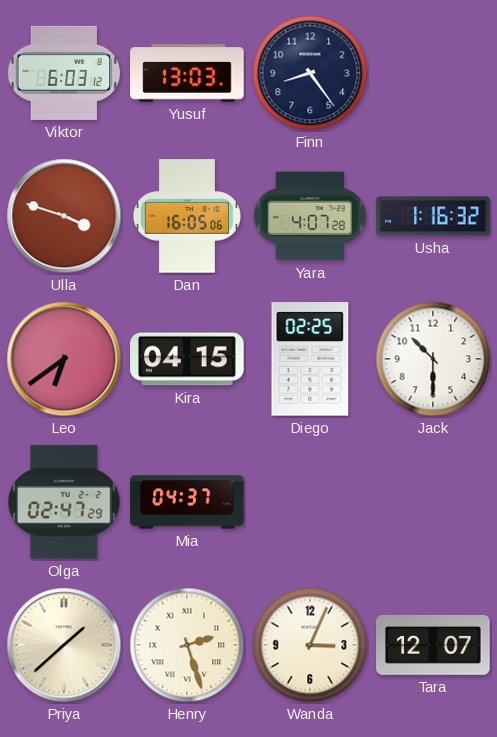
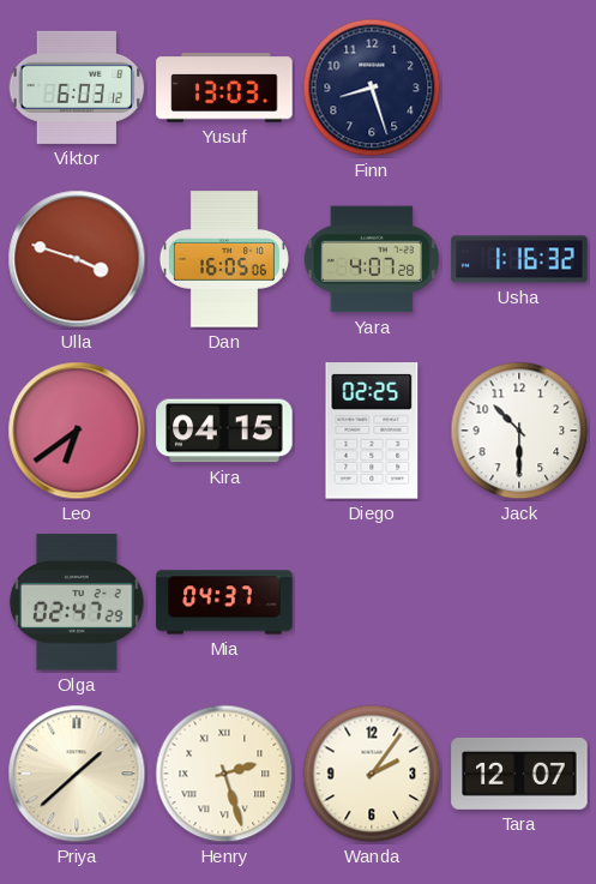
Finn: 8:24 -> 8:27 (372, 88)
Wanda: 3:04 -> 2:06 (372, 774)
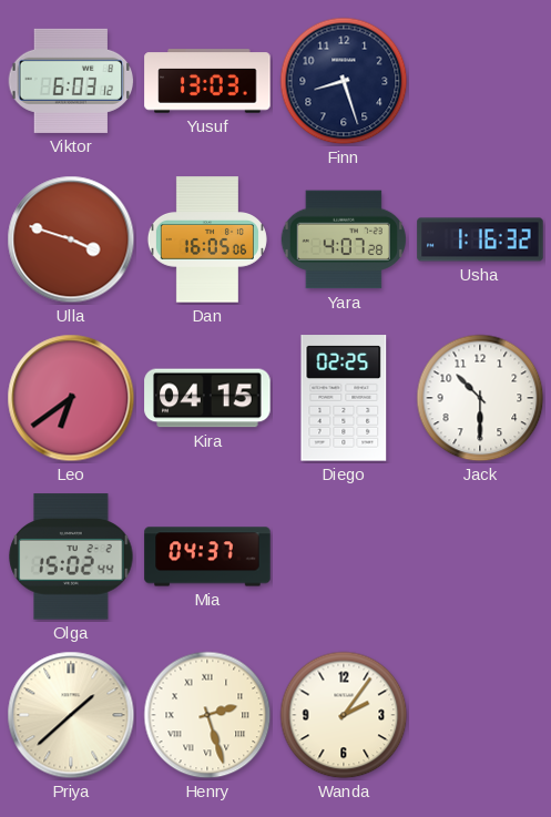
Olga: 02:47 -> 15:02 (71, 556)
Tara: 12:07 -> none (519, 774)
